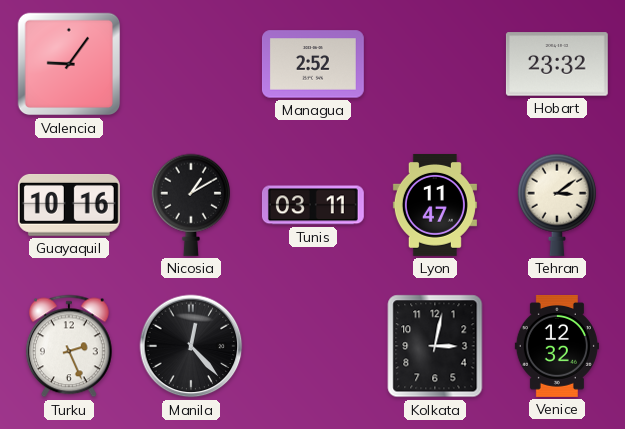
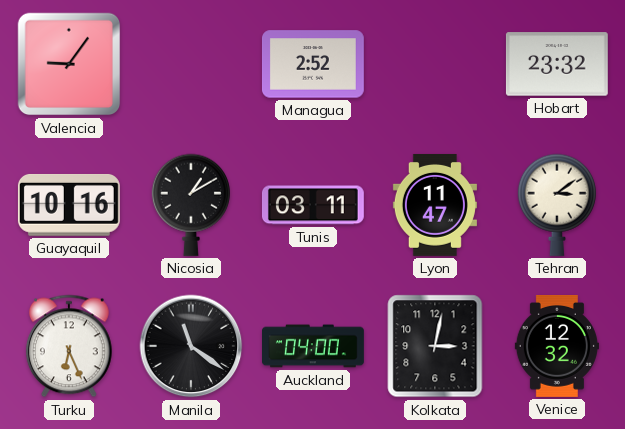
Turku: 2:26 -> 6:26 (69, 346)
Manila: 12:23 -> 11:21 (191, 346)
Auckland: none -> 04:00 (314, 346)
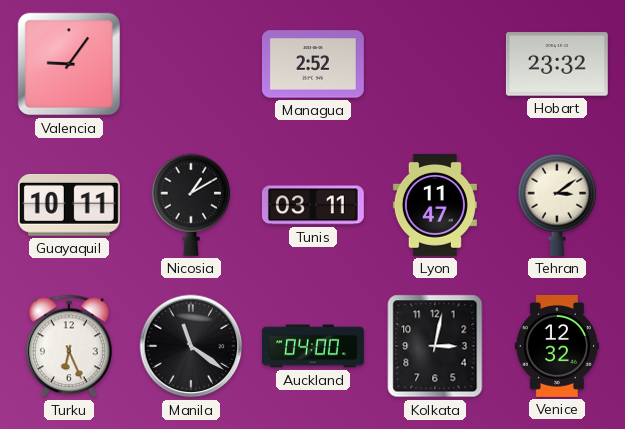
Guayaquil: 10:16 -> 10:11 (69, 205)
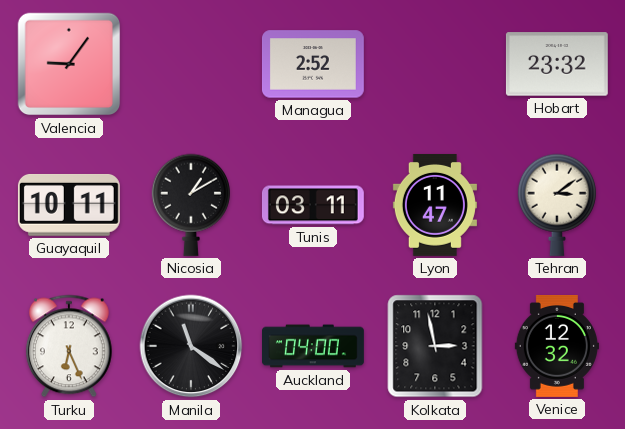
Kolkata: 3:02 -> 2:58 (435, 346)
